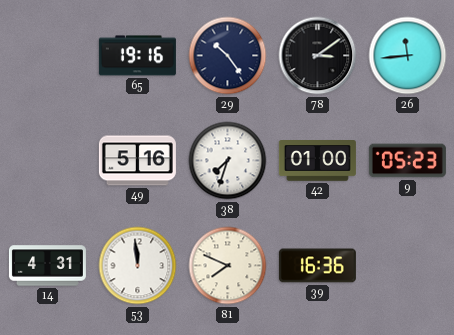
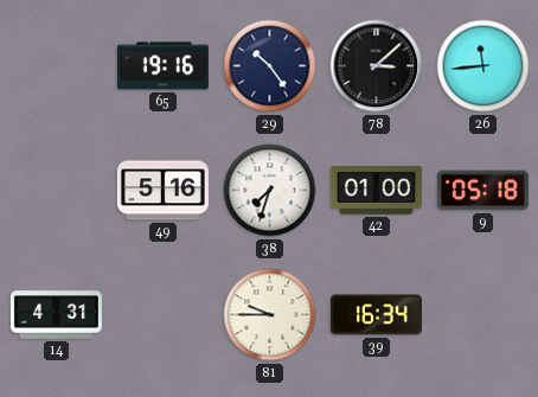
78: 3:09 -> 3:08 (377, 66)
9: 05:23 -> 05:18 (482, 191)
53: 11:59 -> none (138, 266)
81: 7:49 -> 9:45 (270, 315)
39: 16:36 -> 16:34 (376, 315)
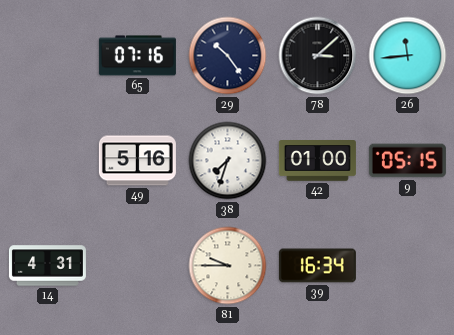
65: 19:16 -> 07:16 (137, 56)
9: 05:18 -> 05:15 (407, 161)
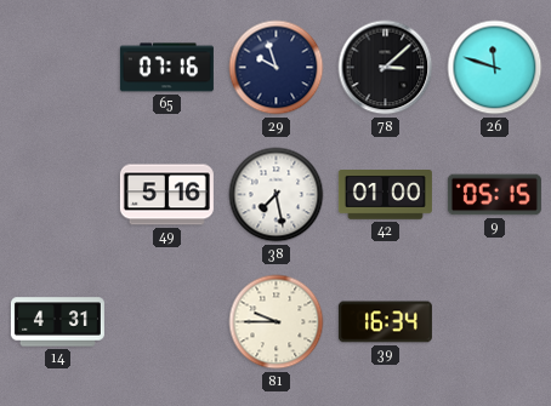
29: 10:24 -> 9:57 (277, 68)
26: 11:44 -> 11:48 (495, 68)
38: 7:33 -> 7:28 (277, 195)
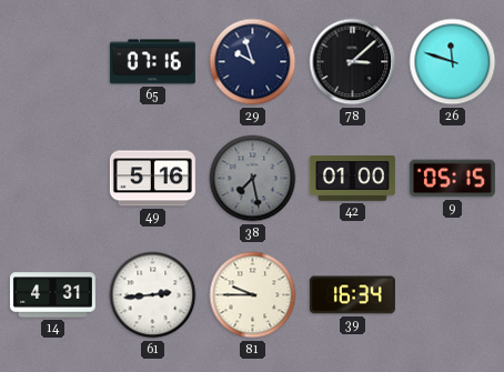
38 dial: white -> grey (253, 179)
61: none -> 2:44 (153, 295)
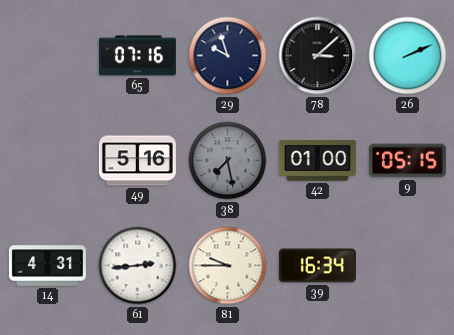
26: 11:48 -> 2:11 (408, 56)
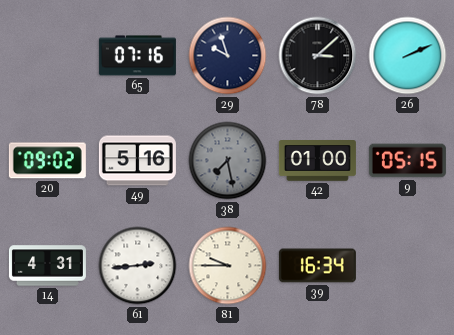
20: none -> 09:02 (47, 161)
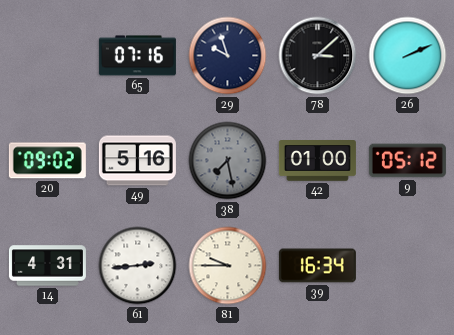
9: 05:15 -> 05:12 (407, 161)
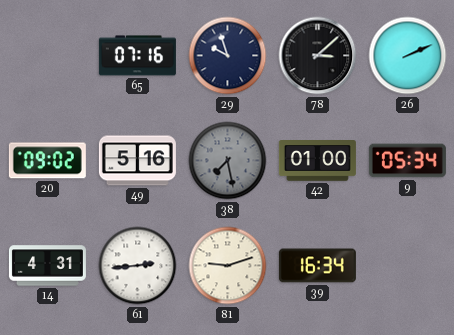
9: 05:12 -> 05:34 (407, 161)
81: 9:45 -> 9:12 (228, 266)
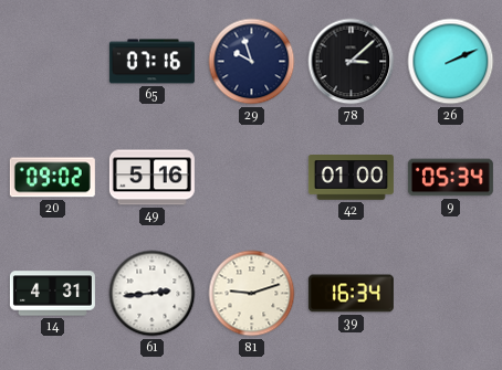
38: 7:28 -> none (228, 161)
